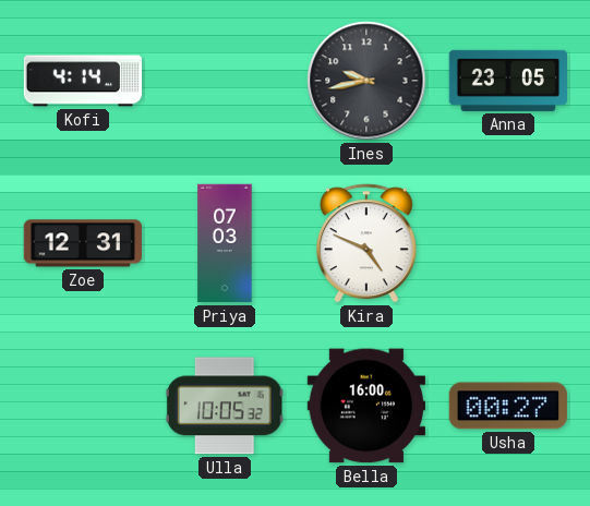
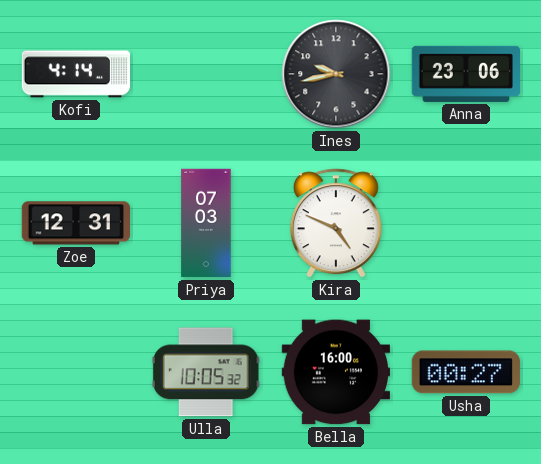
Anna: 23:05 -> 23:06 (465, 74)
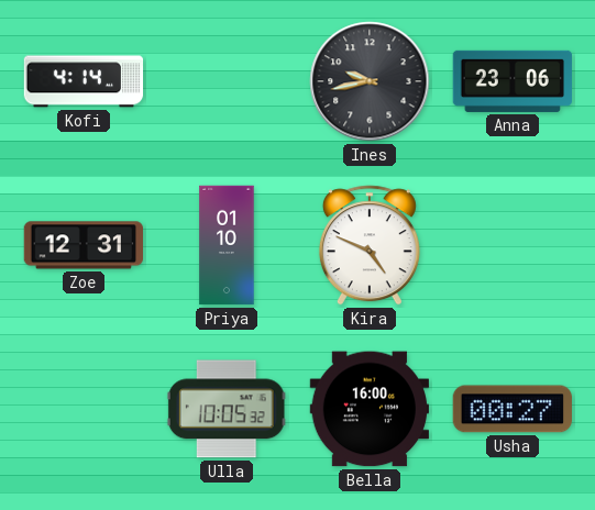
Priya: 07:03 -> 01:10 (227, 245)
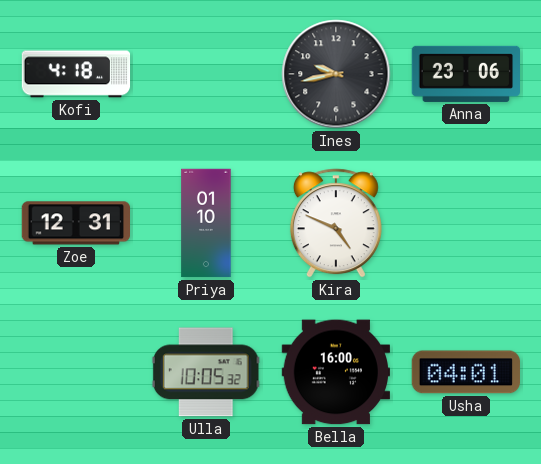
Kofi: 4:14 -> 4:18 (76, 74)
Usha: 00:27 -> 04:01 (466, 372)
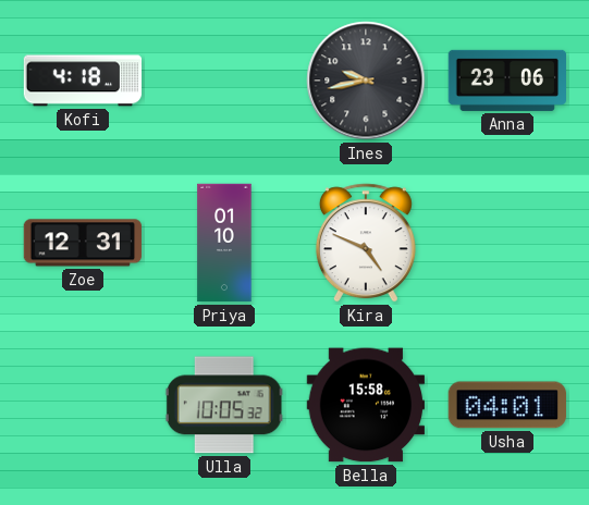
Bella: 16:00 -> 15:58 (365, 405)
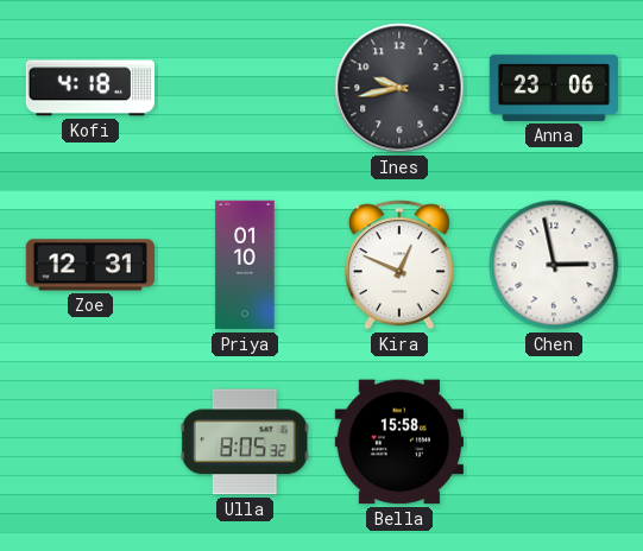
Kira: 4:49 -> 12:49 (399, 265)
Chen: none -> 2:58 (554, 265)
Ulla: 10:05 -> 8:05 (245, 442)
Usha: 04:01 -> none (507, 405)
